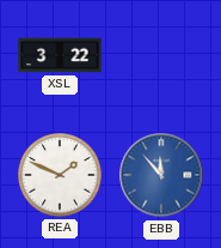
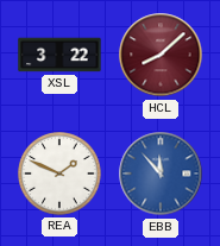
HCL: none -> 8:08 (161, 55)
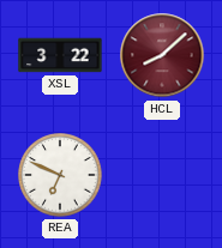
REA: 1:49 -> 6:49 (60, 175)
EBB: 11:53 -> none (161, 174)
